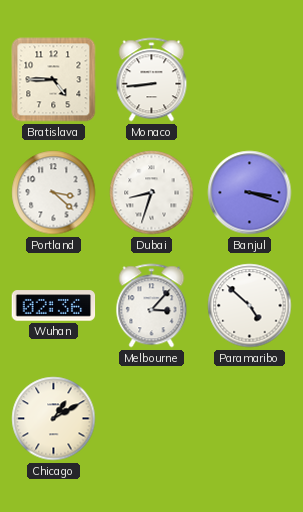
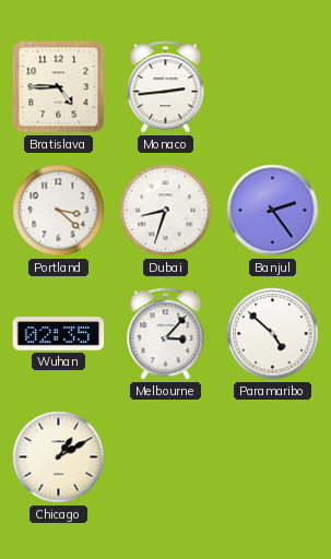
Monaco: 8:44 -> 2:44 (166, 87)
Banjul: 3:18 -> 2:24 (273, 211)
Wuhan: 02:36 -> 02:35 (59, 334)
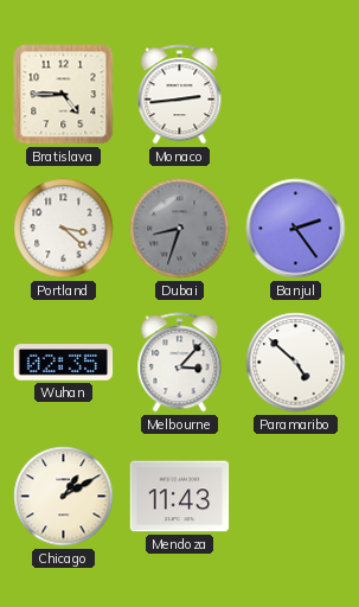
Dubai dial: white -> grey (180, 229)
Mendoza: none -> 11:43 (180, 497)
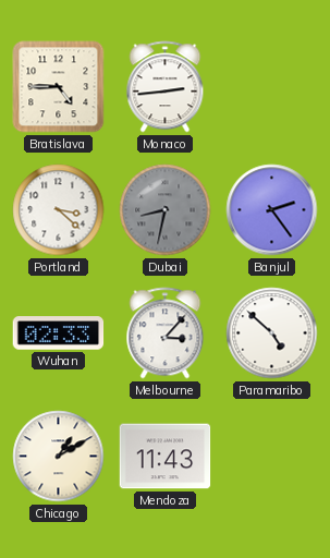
Dubai: 8:33 -> 8:32 (166, 210)
Wuhan: 02:35 -> 02:33 (59, 333)
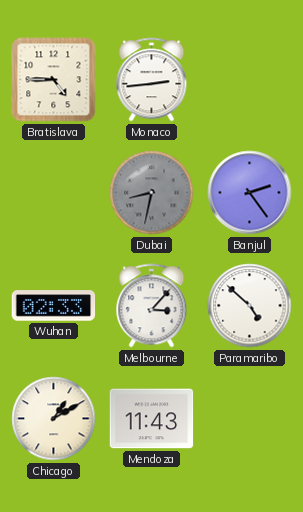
Portland: 3:22 -> none (59, 210)
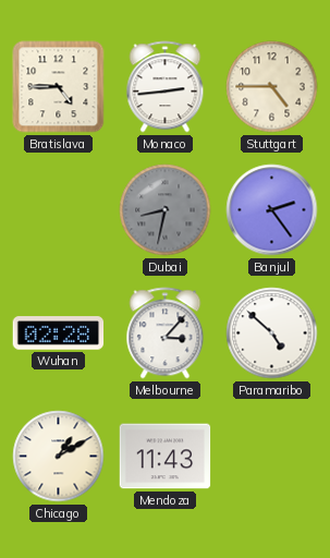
Stuttgart: none -> 4:45 (272, 87)
Wuhan: 02:33 -> 02:28 (59, 333)
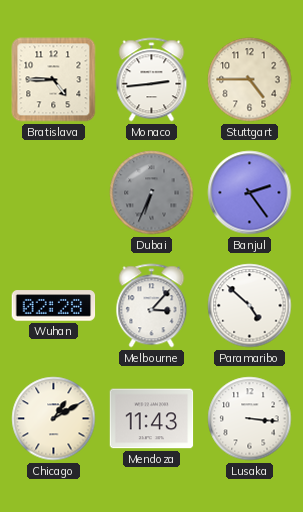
Dubai: 8:32 -> 6:34 (152, 193)
Lusaka: none -> 3:16 (250, 419)
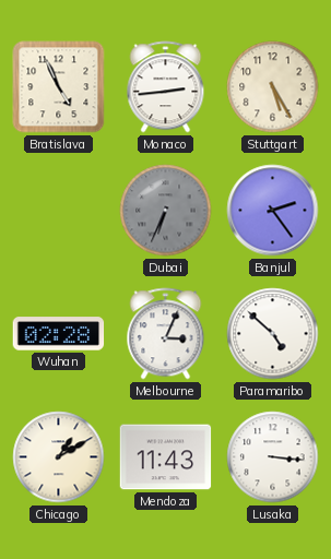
Bratislava: 4:45 -> 4:56 (59, 87)
Stuttgart: 4:45 -> 5:25 (273, 87)
Melbourne: 3:07 -> 3:04 (166, 334)
